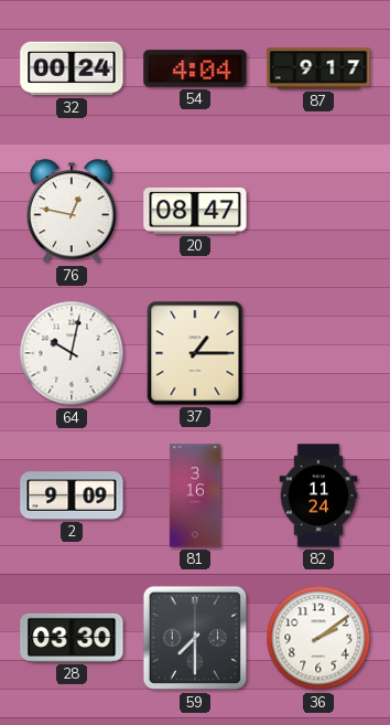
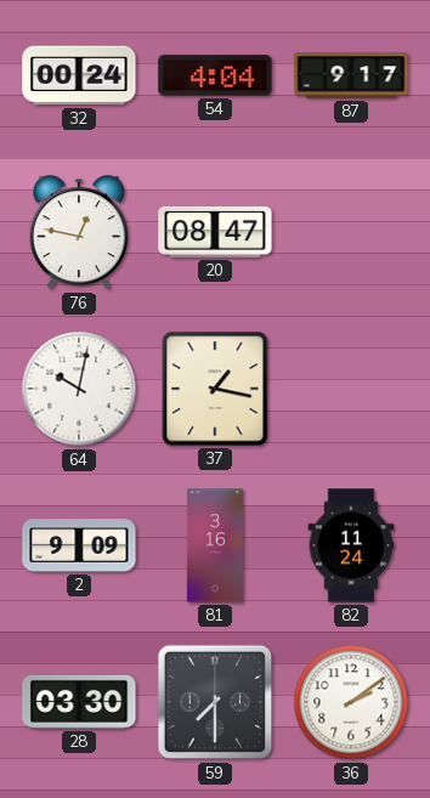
37: 1:15 -> 1:17 (215, 389)
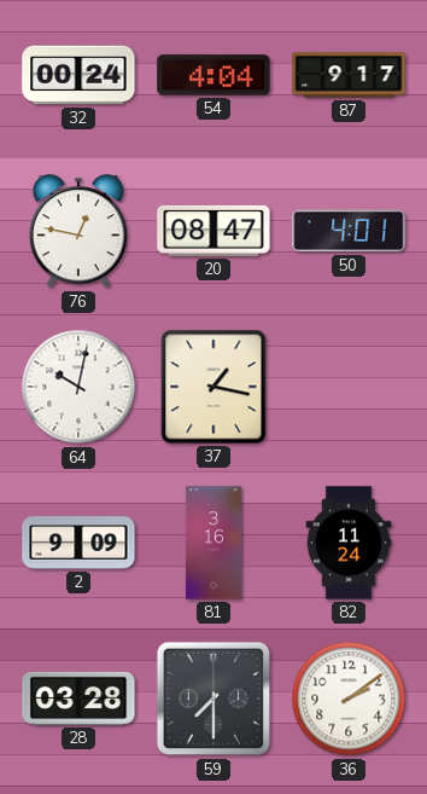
50: none -> 4:01 (349, 231)
28: 03:30 -> 03:28 (78, 699)
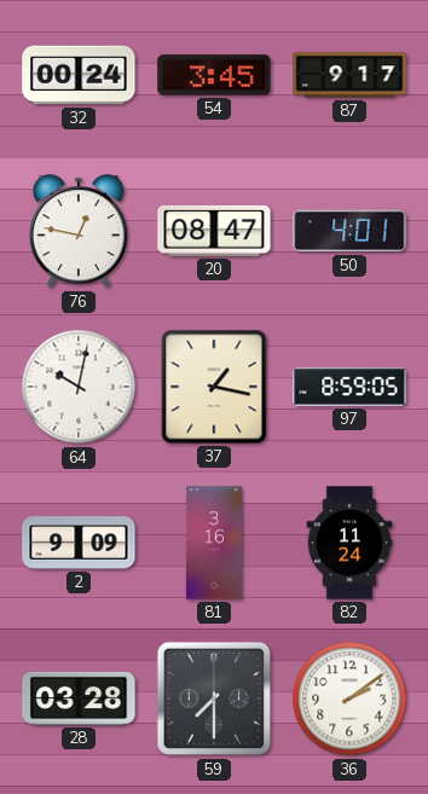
54: 4:04 -> 3:45 (214, 75)
97: none -> 8:59 (349, 387)
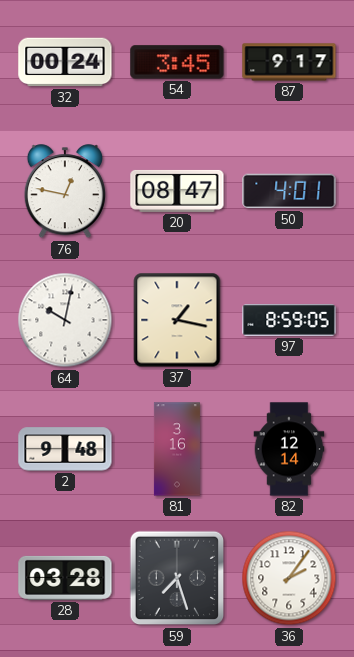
2: 9:09 -> 9:48 (65, 449)
82: 11:24 -> 12:14 (289, 449)
59: 7:30 -> 7:27 (177, 578)
36: 2:09 -> 2:06 (289, 578)
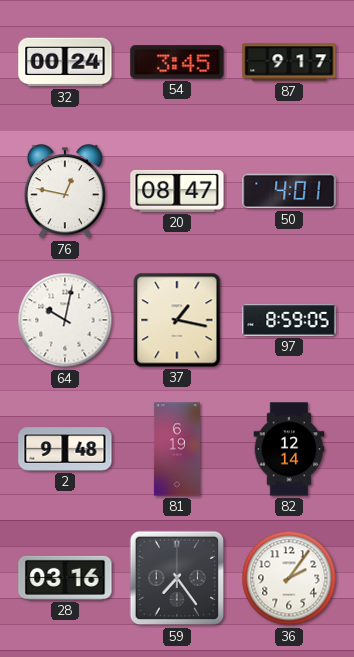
81: 3:16 -> 6:19 (177, 449)
28: 03:28 -> 03:16 (65, 578)
59: 7:27 -> 7:24 (177, 578)
